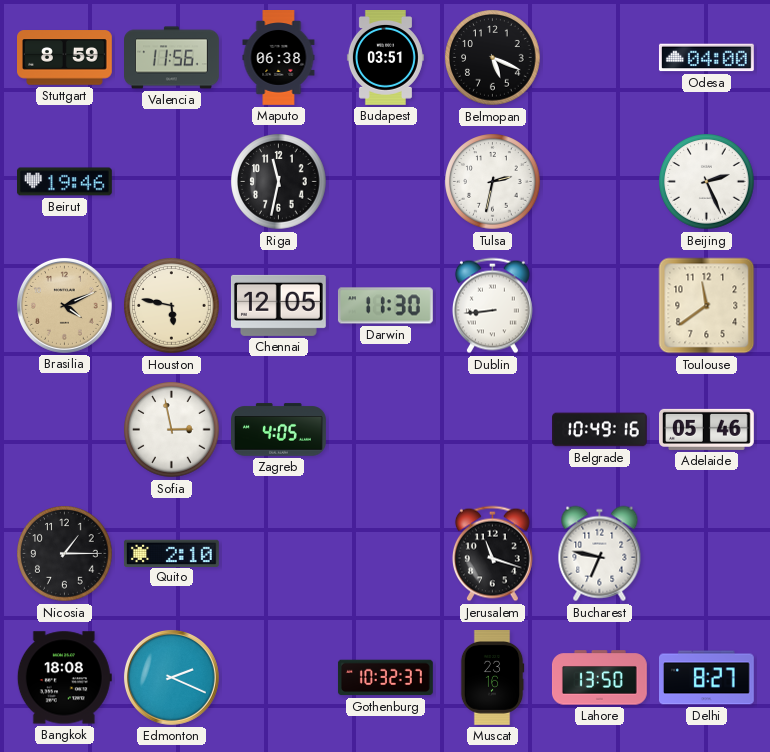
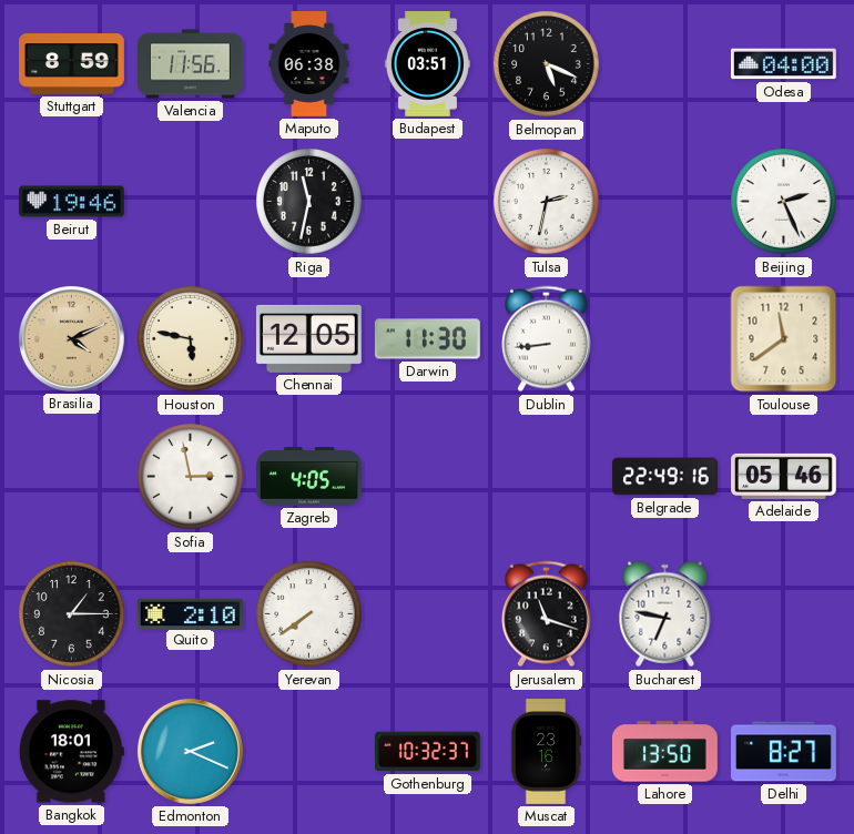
Belgrade: 10:49 -> 22:49 (665, 477)
Yerevan: none -> 7:39 (309, 614)
Bangkok: 18:08 -> 18:01 (71, 752)
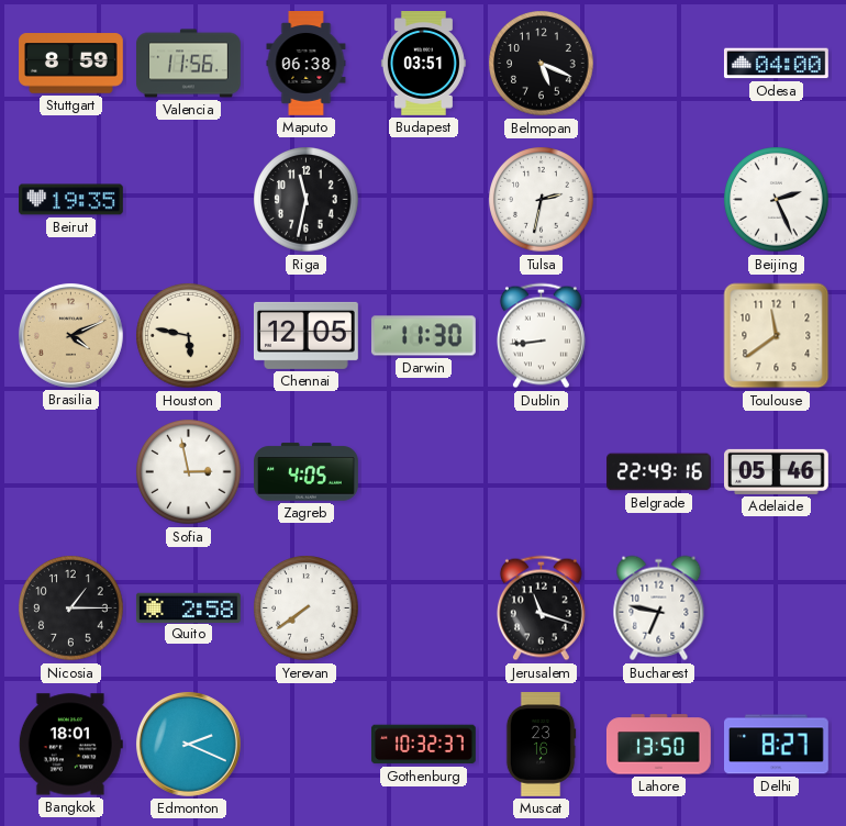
Beirut: 19:46 -> 19:35 (71, 200)
Quito: 2:10 -> 2:58 (188, 607)
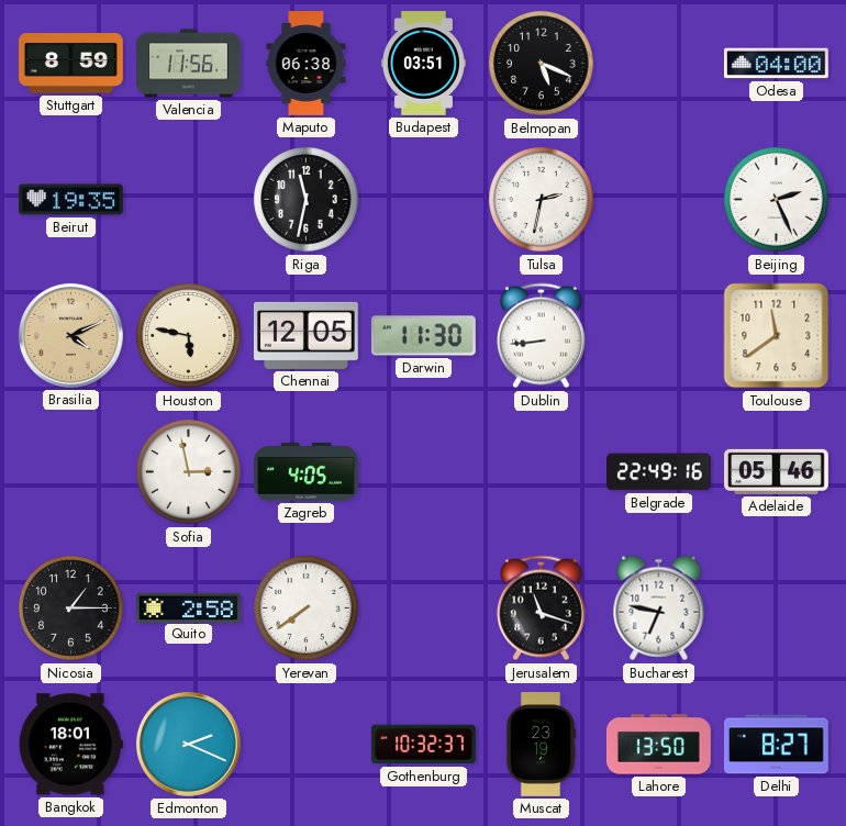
Muscat: 23:16 -> 23:19 (541, 745)
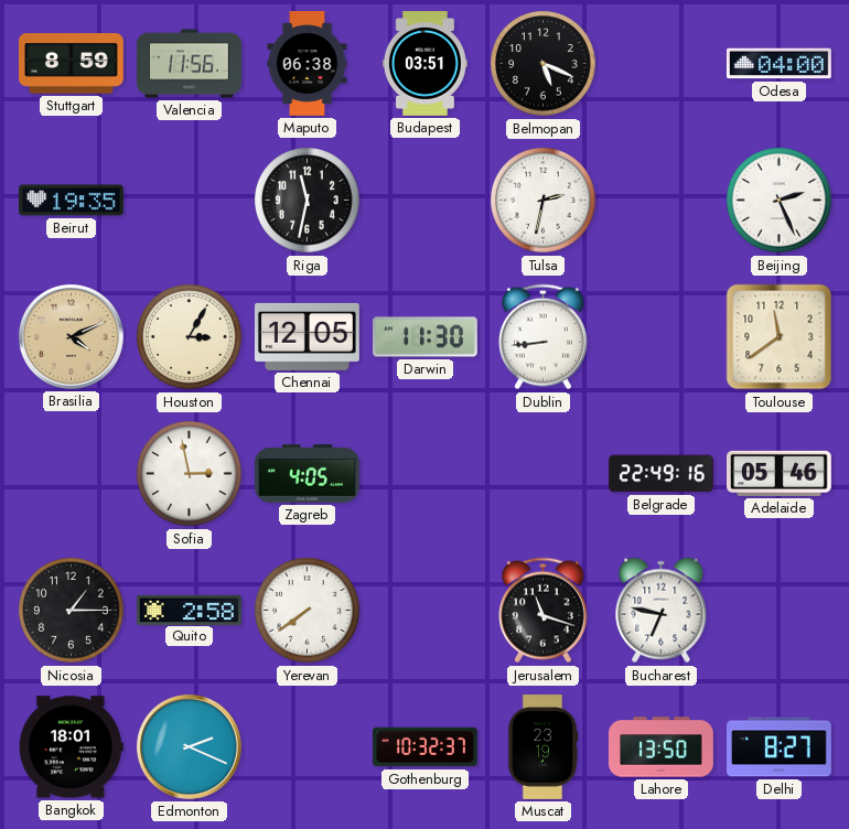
Houston: 5:47 -> 3:05 (190, 337)
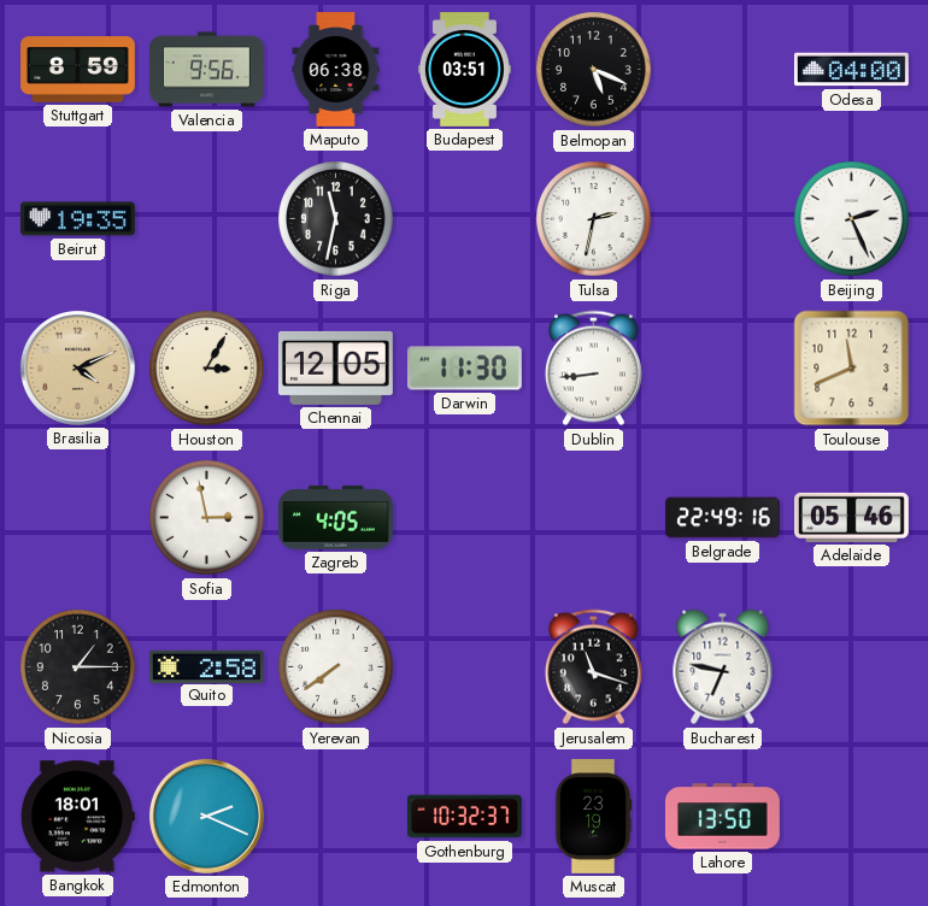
Valencia: 11:56 -> 9:56 (207, 70)
Toulouse: 11:39 -> 11:41 (852, 369)
Delhi: 8:27 -> none (780, 747)
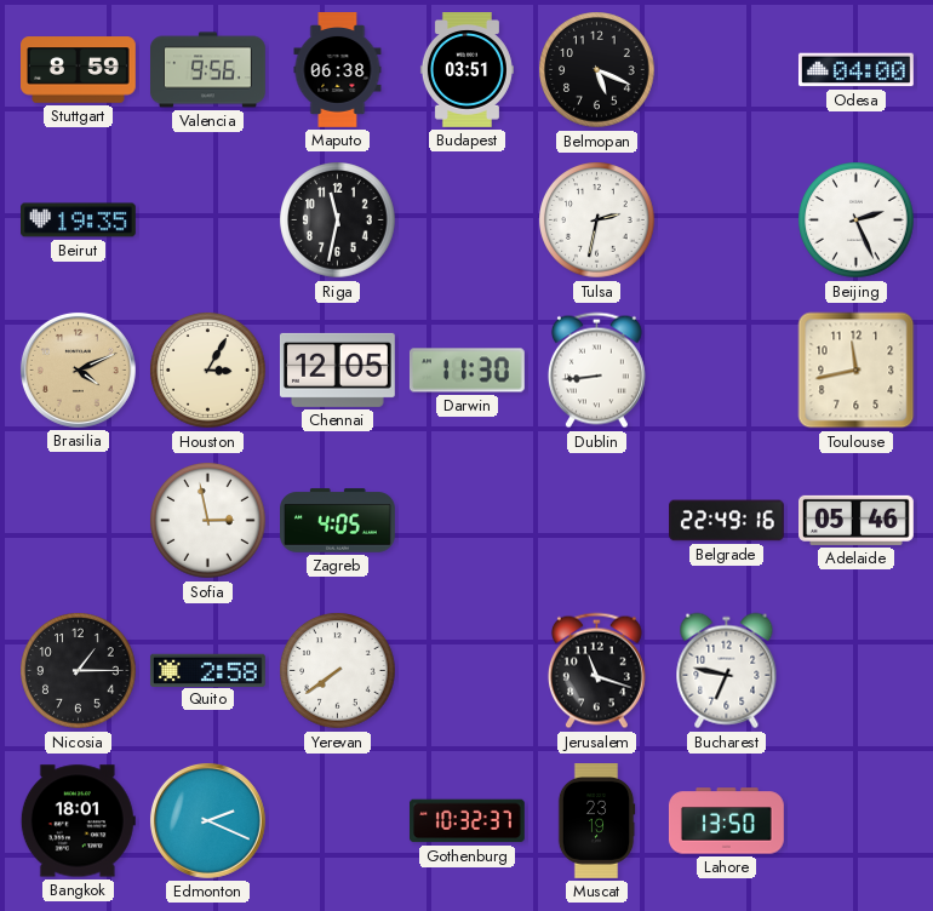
Toulouse: 11:41 -> 11:43 (857, 371)
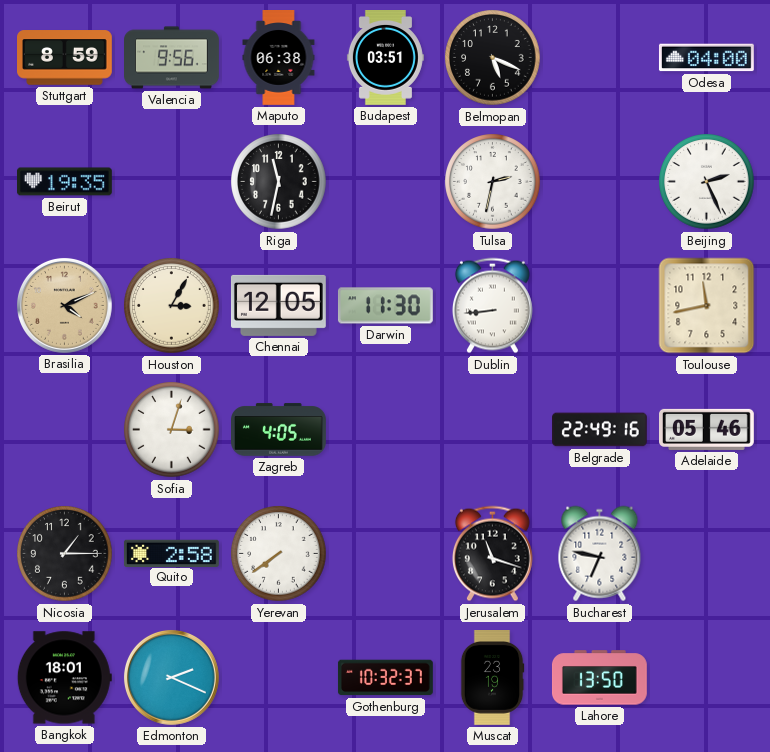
Sofia: 2:58 -> 3:03 (172, 430)
